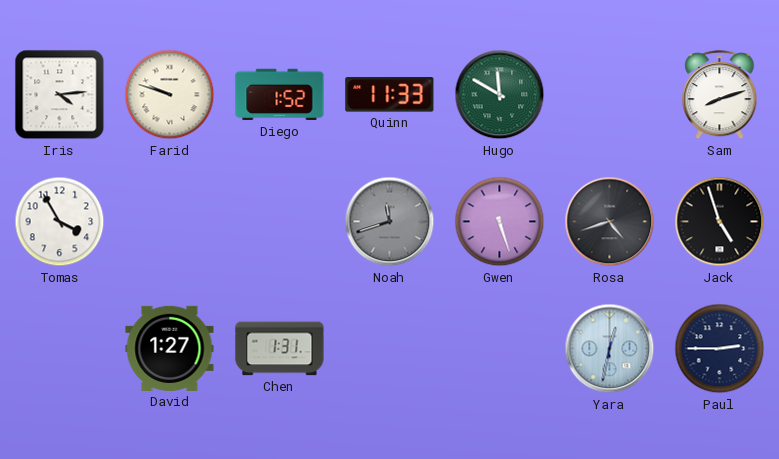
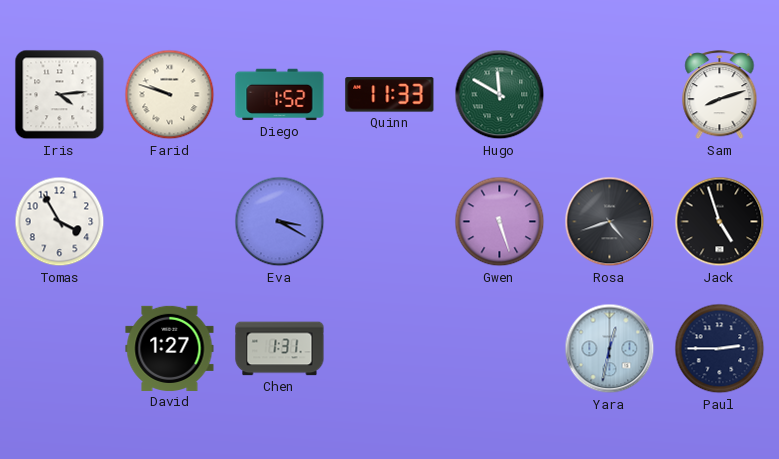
Eva: none -> 3:20 (280, 222)
Noah: 11:42 -> none (390, 222)
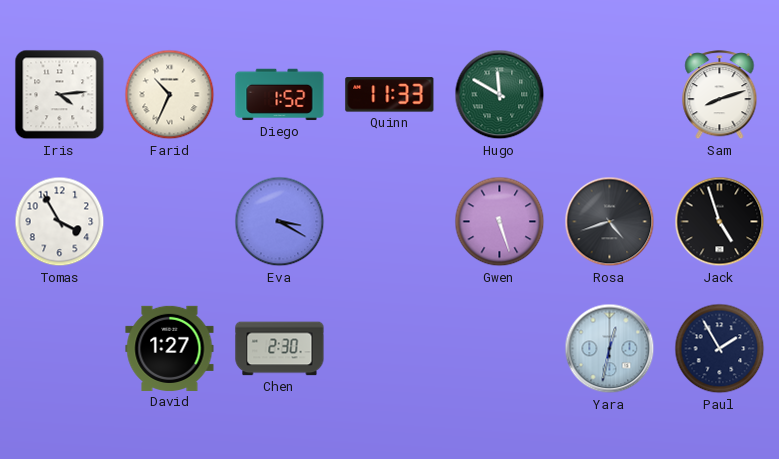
Farid: 9:48 -> 10:34 (170, 95)
Chen: 1:31 -> 2:30 (280, 349)
Paul: 2:45 -> 1:55 (720, 349)
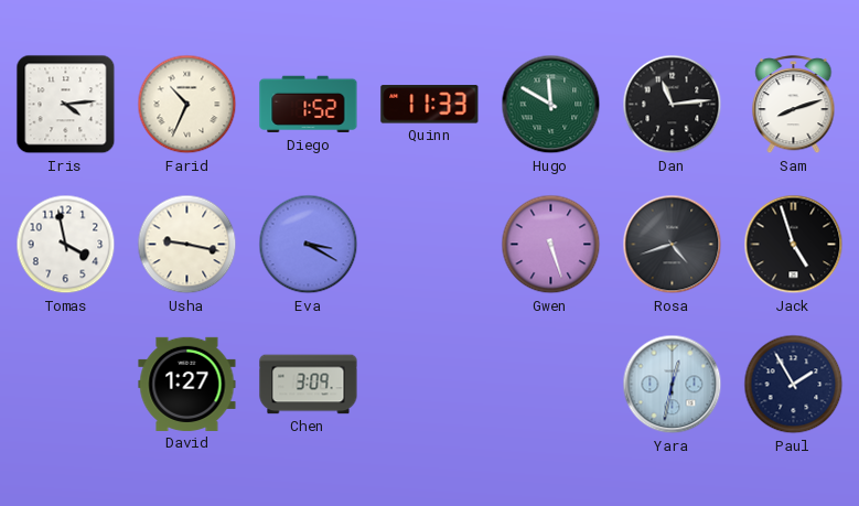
Dan: none -> 11:14 (673, 105)
Tomas: 3:55 -> 3:58 (66, 245)
Usha: none -> 9:17 (187, 245)
Chen: 2:30 -> 3:09 (309, 385)
